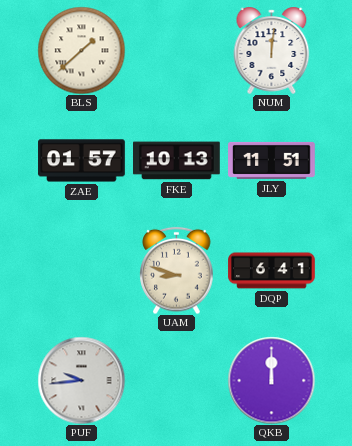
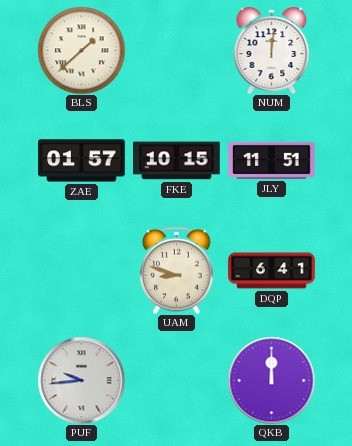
FKE: 10:13 -> 10:15 (177, 161)
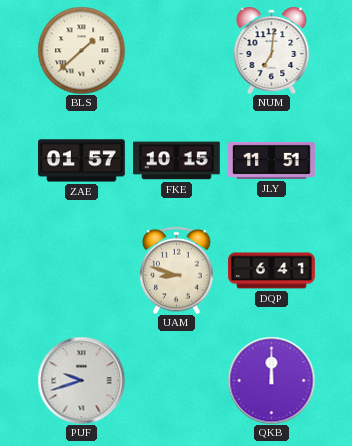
NUM: 12:01 -> 7:01 (272, 50)
PUF: 9:44 -> 9:42 (81, 380)
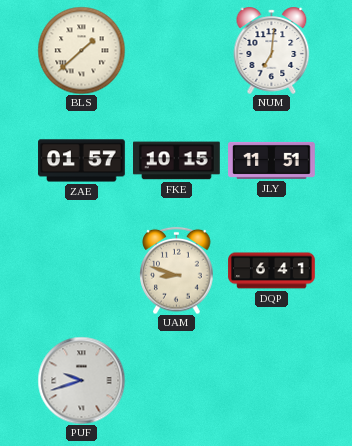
QKB: 12:00 -> none (271, 380)
